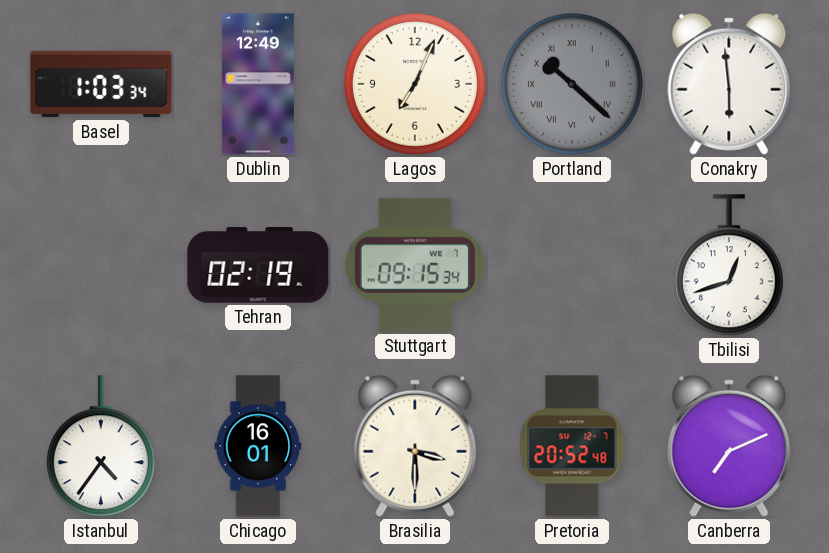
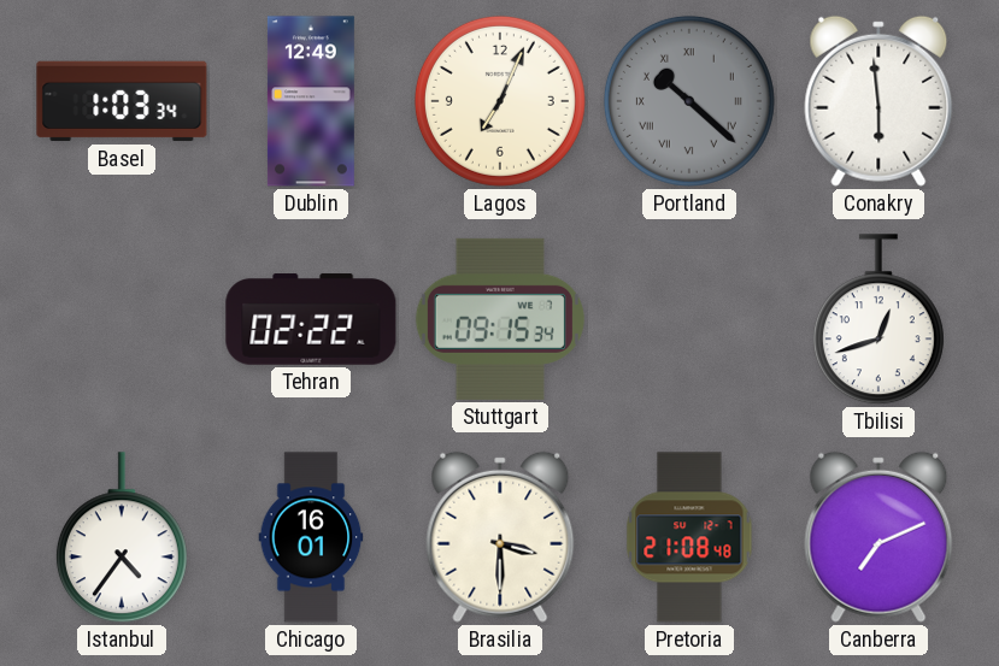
Tehran: 02:19 -> 02:22 (311, 319)
Pretoria: 20:52 -> 21:08 (689, 537)
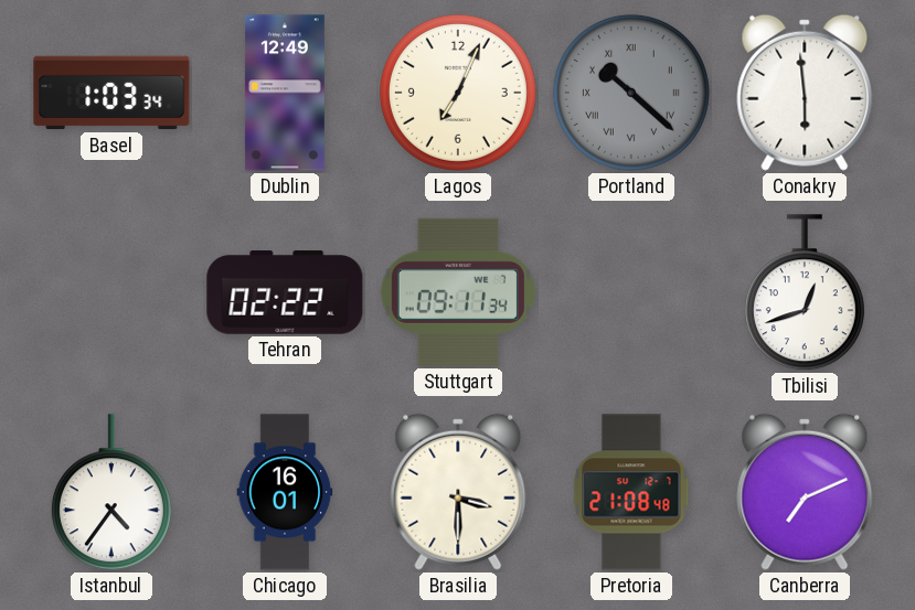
Stuttgart: 09:15 -> 09:11 (458, 292)
